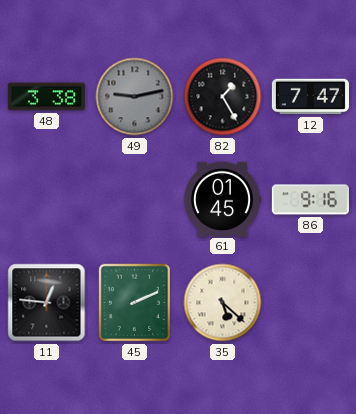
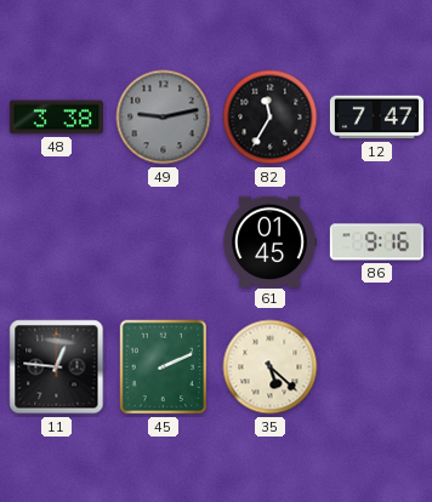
82: 1:25 -> 11:35 (271, 118)
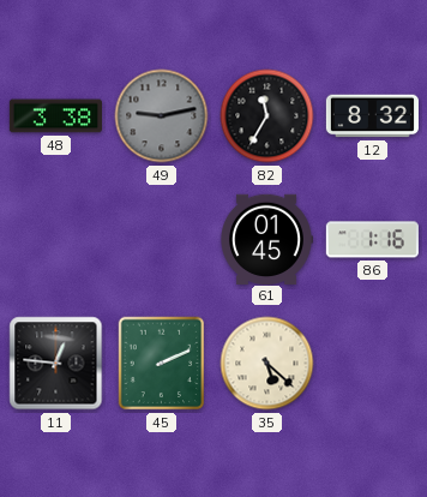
12: 7:47 -> 8:32 (372, 116)
86: 9:16 -> 1:16 (372, 240)
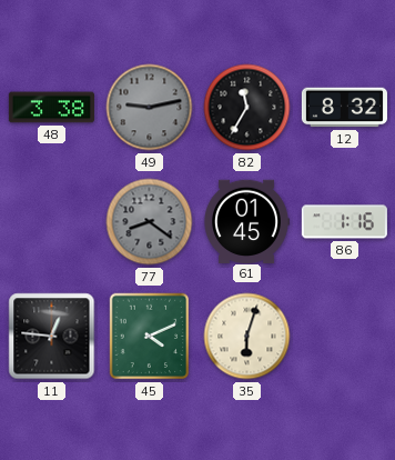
77: none -> 8:21 (150, 222)
45: 2:11 -> 4:11 (150, 337)
35: 5:22 -> 6:03 (247, 337)
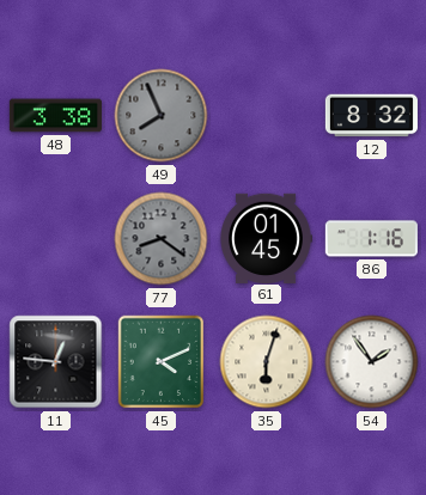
49: 9:13 -> 7:56 (162, 116)
82: 11:35 -> none (247, 108)
54: none -> 1:54 (372, 362)
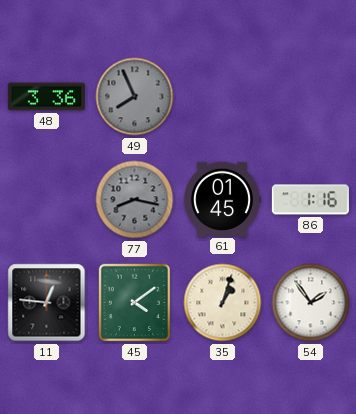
48: 3:38 -> 3:36 (46, 97)
12: 8:32 -> none (371, 116)
77: 8:21 -> 8:17 (135, 200)
45: 4:11 -> 4:09 (135, 303)
35: 6:03 -> 1:03 (223, 303)
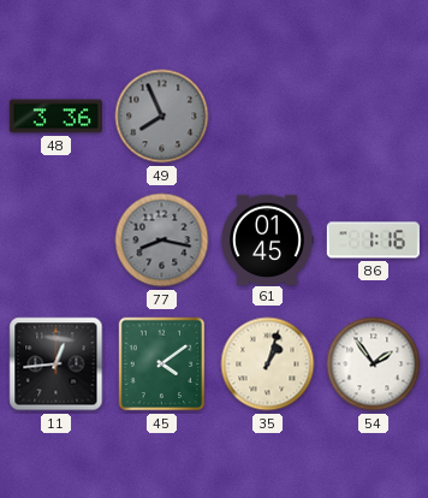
11: 12:46 -> 12:44 (57, 364)
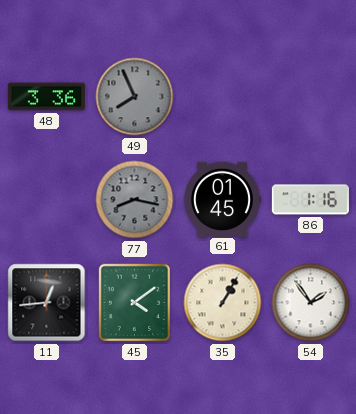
35: 1:03 -> 1:05 (223, 303)
